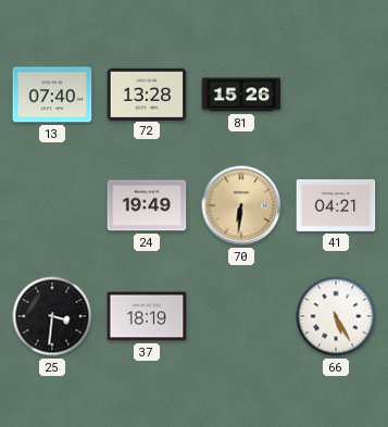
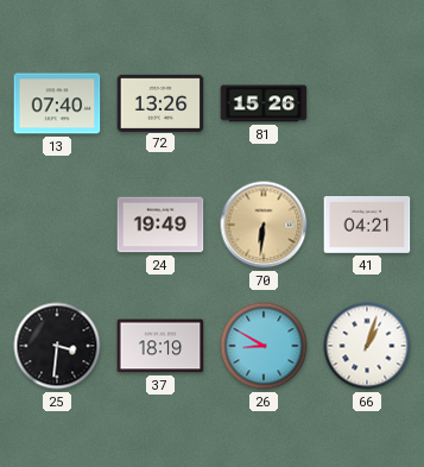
72: 13:28 -> 13:26 (160, 102)
26: none -> 8:50 (264, 346)
66: 5:25 -> 1:03 (367, 346)
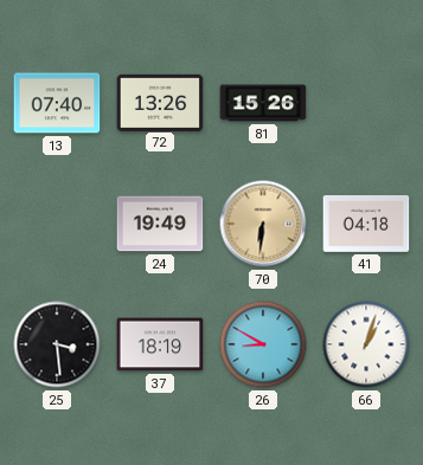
41: 04:21 -> 04:18 (366, 224)
25: 3:31 -> 3:29 (57, 344)
